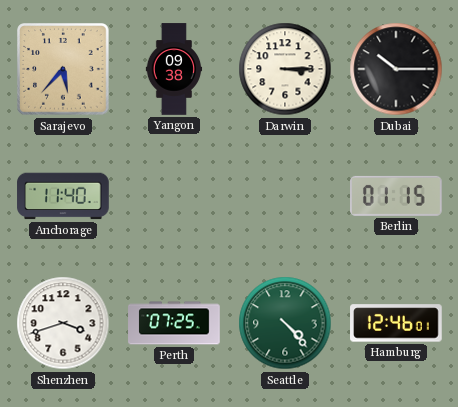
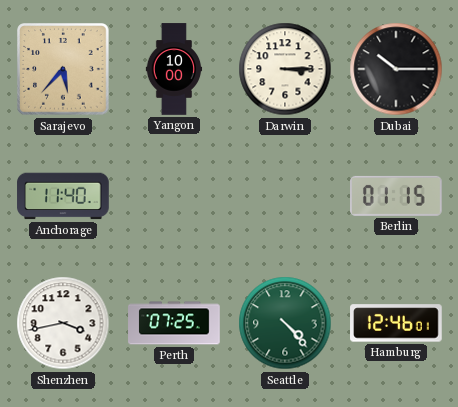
Yangon: 09:38 -> 10:00 (174, 69)
Shenzhen: 3:42 -> 3:43 (63, 323)
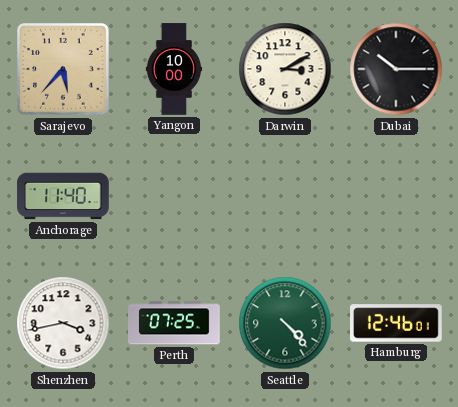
Darwin: 3:15 -> 3:10 (285, 69)
Berlin: 01:15 -> none (397, 196)
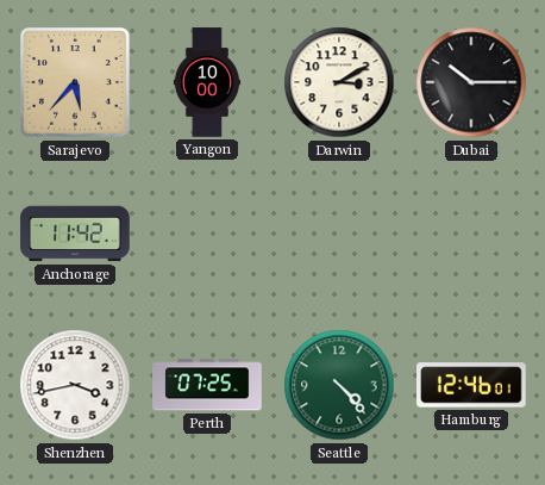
Anchorage: 11:40 -> 11:42 (75, 234)
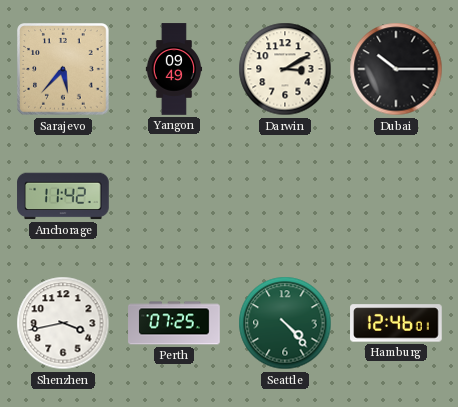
Yangon: 10:00 -> 09:49 (174, 69)
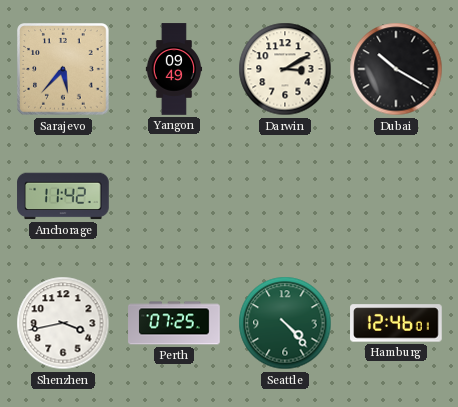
Dubai: 10:15 -> 10:20 (396, 69)
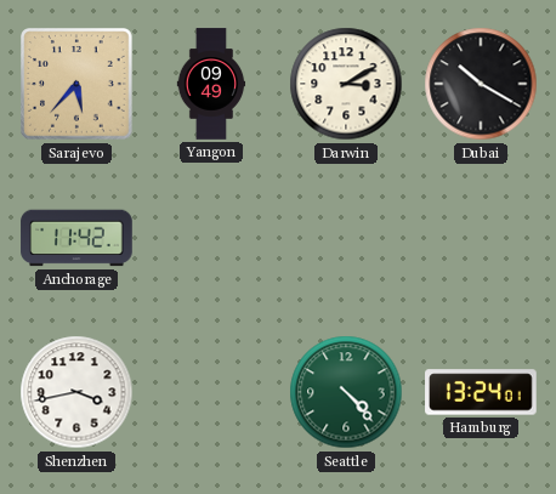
Perth: 07:25 -> none (174, 323)
Hamburg: 12:46 -> 13:24 (481, 392)
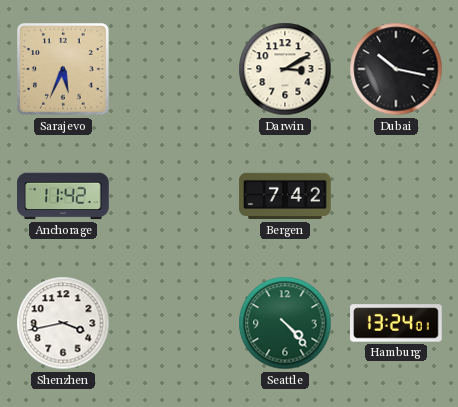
Sarajevo: 5:37 -> 5:34 (63, 69)
Yangon: 09:49 -> none (211, 84)
Dubai: 10:20 -> 10:17 (396, 69)
Bergen: none -> 7:42 (285, 196)
